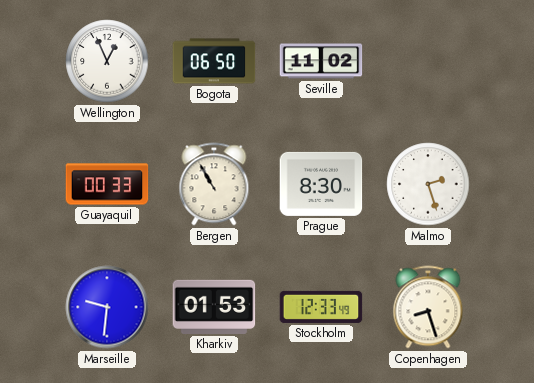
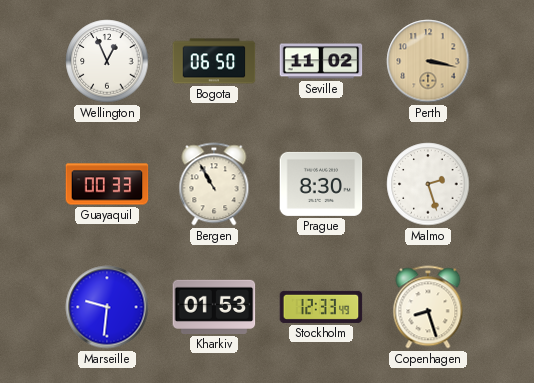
Perth: none -> 3:17 (428, 61)
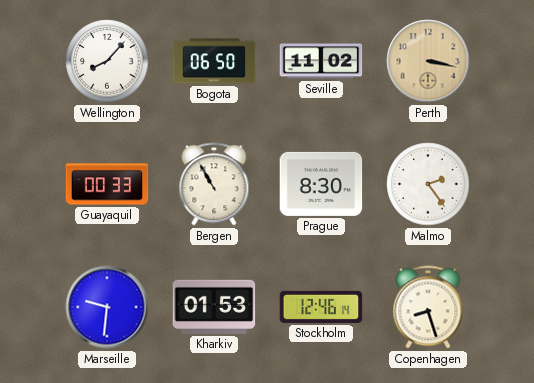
Wellington: 12:56 -> 8:07 (107, 61)
Malmo: 2:27 -> 2:24 (428, 184)
Stockholm: 12:33 -> 12:46 (321, 307)
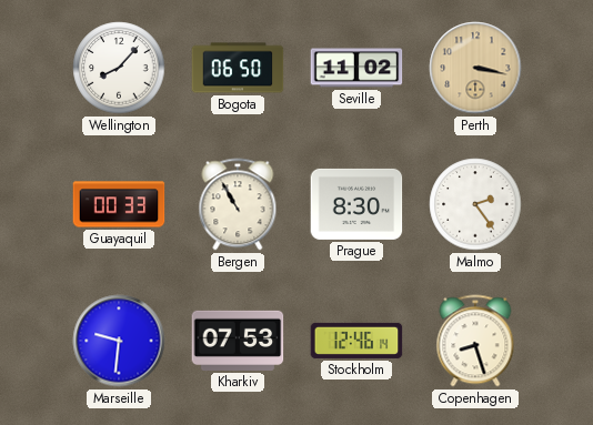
Kharkiv: 01:53 -> 07:53 (238, 341)
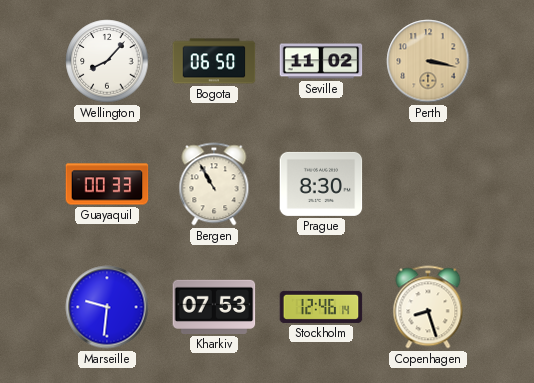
Malmo: 2:24 -> none (475, 204)
